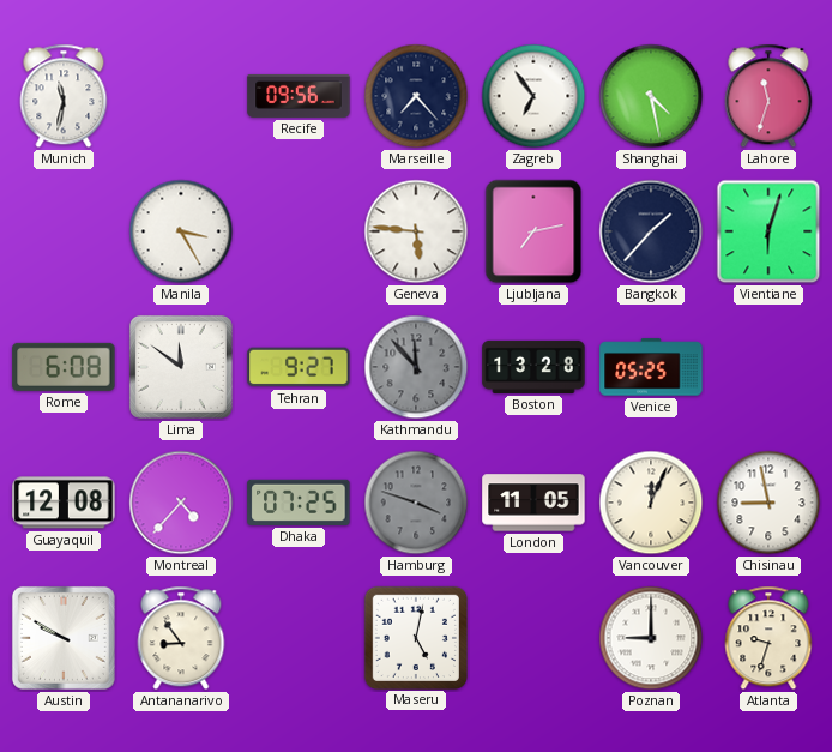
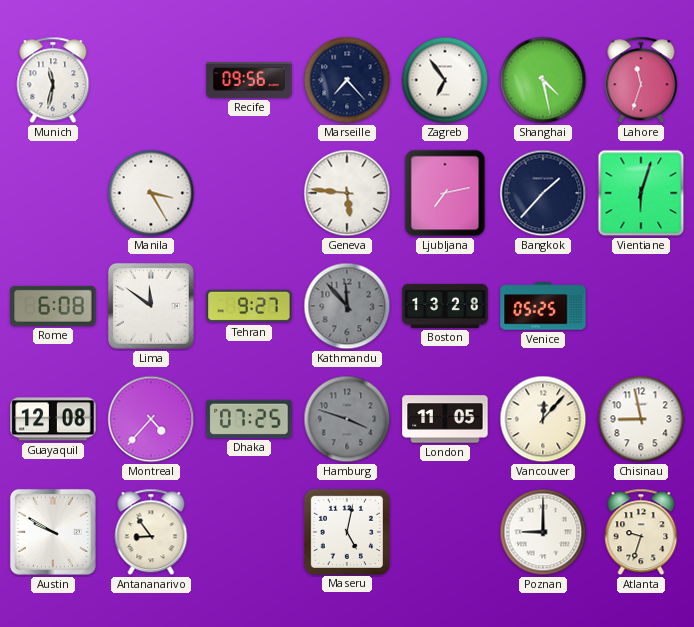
Vancouver: 12:04 -> 12:07 (543, 419)
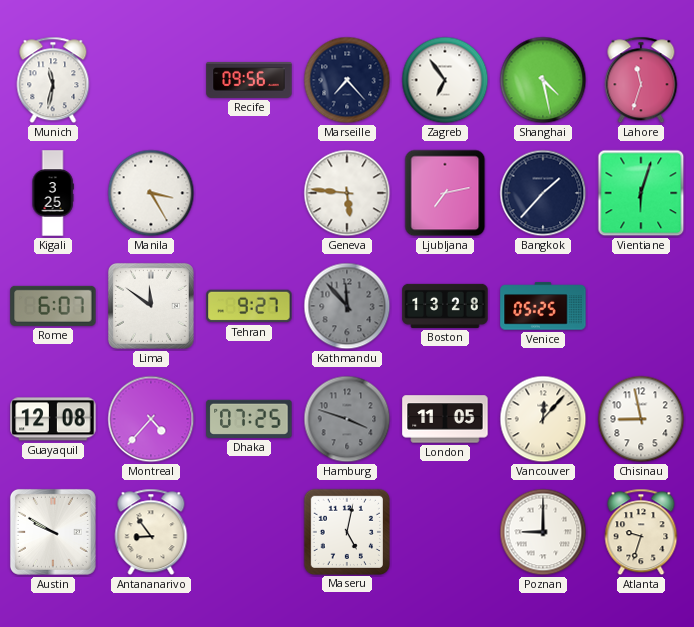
Kigali: none -> 3:25 (53, 193)
Rome: 6:08 -> 6:07 (53, 306)
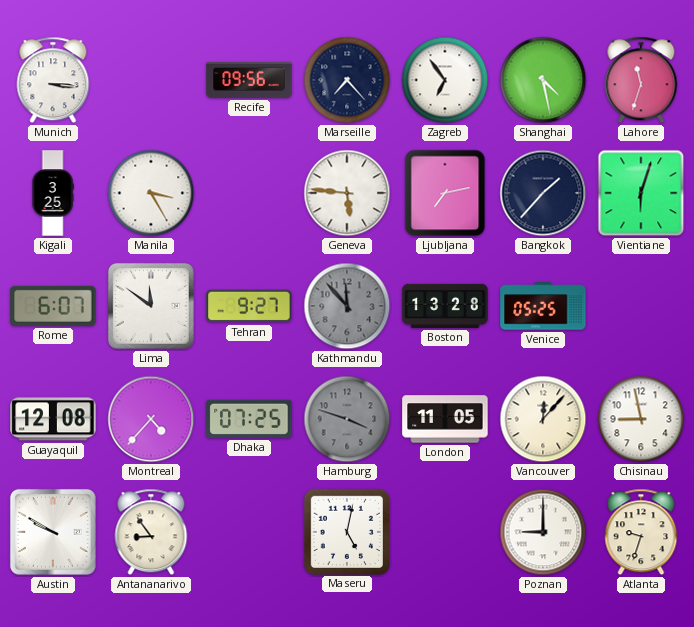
Munich: 11:32 -> 3:16 (53, 80)
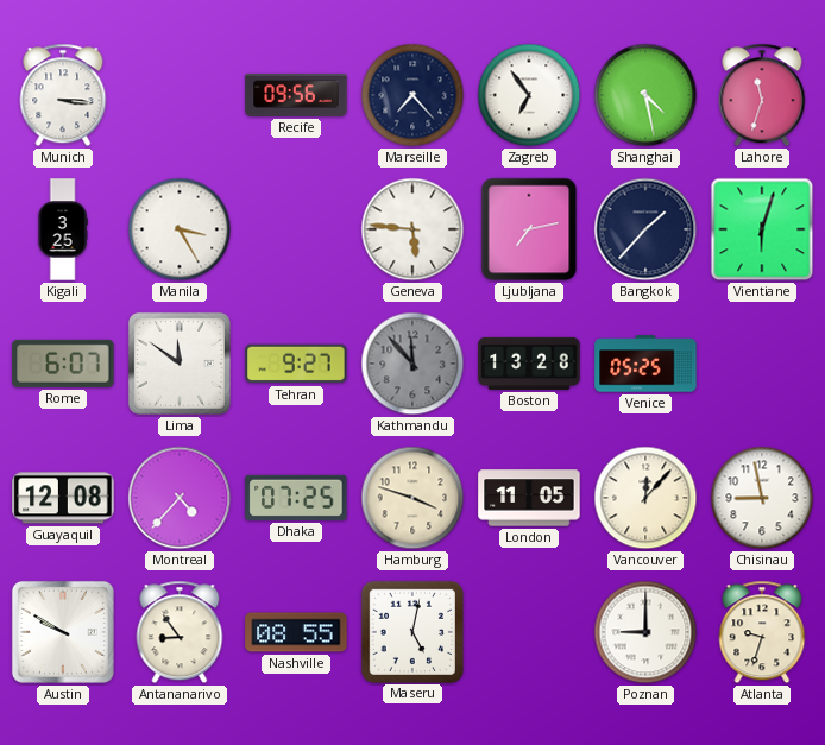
Hamburg dial: grey -> cream (413, 498)
Nashville: none -> 08:55 (296, 632)
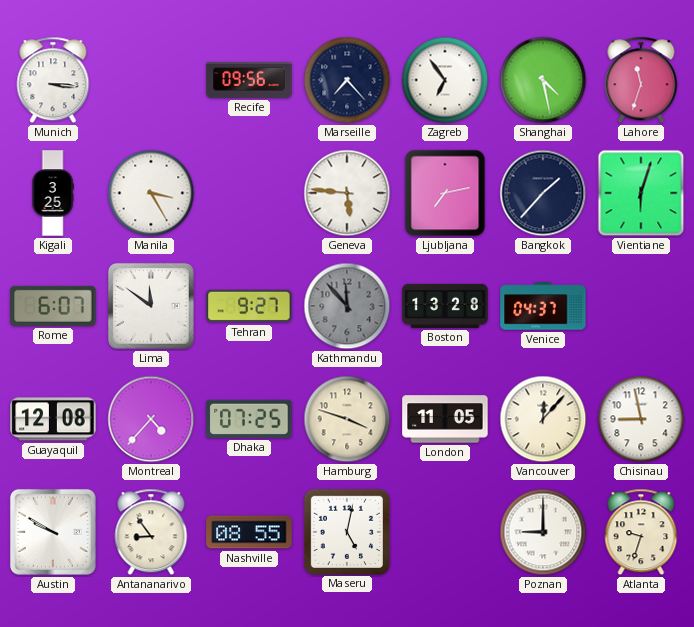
Venice: 05:25 -> 04:37 (543, 306)
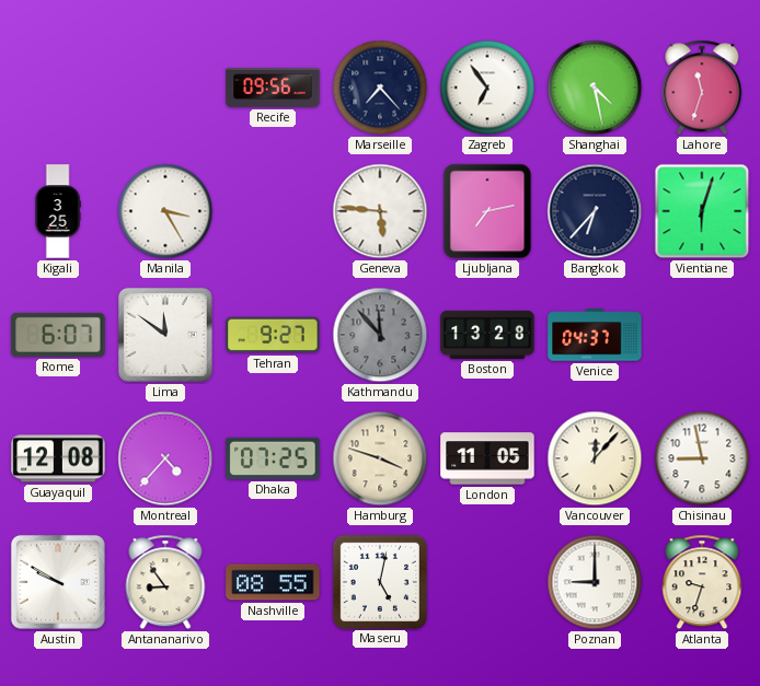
Munich: 3:16 -> none (53, 80)
Bangkok: 1:37 -> 6:37 (595, 211)
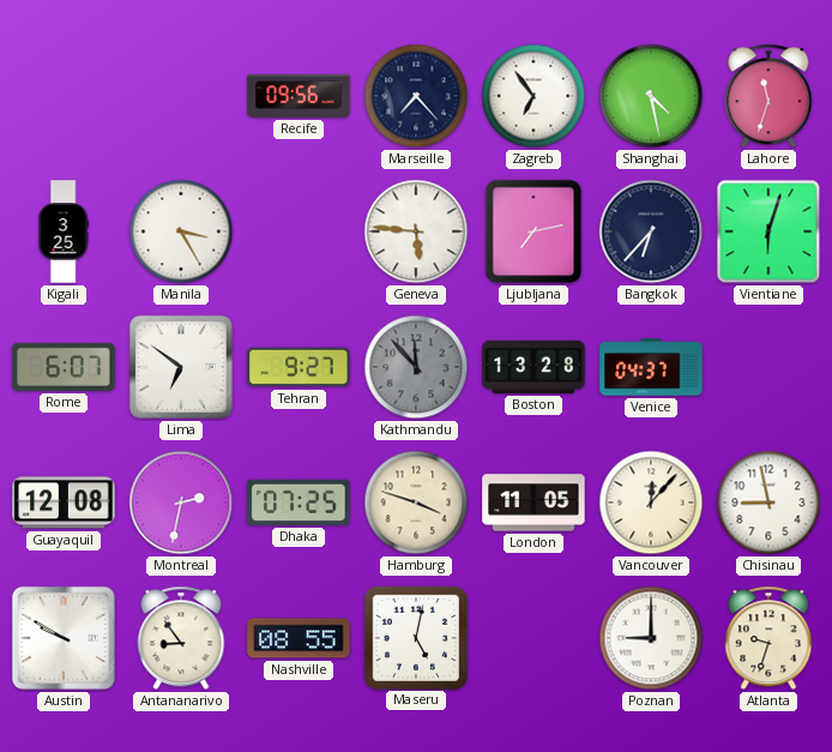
Lima: 11:51 -> 6:51 (181, 367)
Montreal: 4:37 -> 2:32 (181, 503)
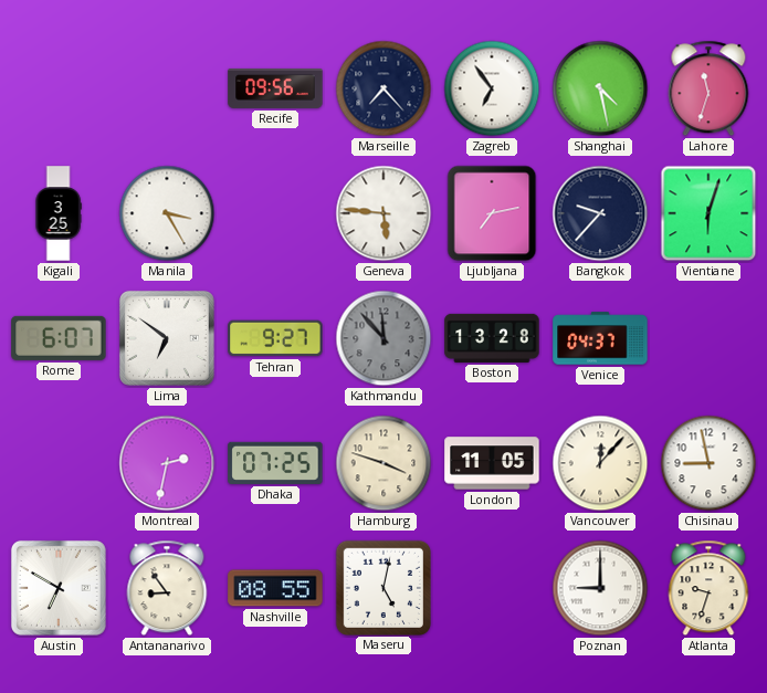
Bangkok: 6:37 -> 9:37 (600, 213)
Guayaquil: 12:08 -> none (64, 503)
Austin: 9:50 -> 6:50 (59, 588)
